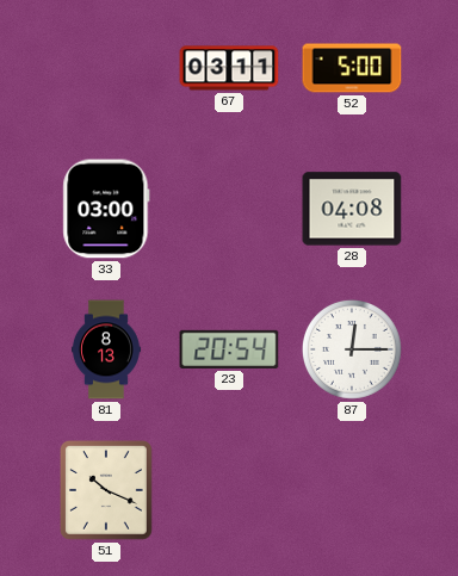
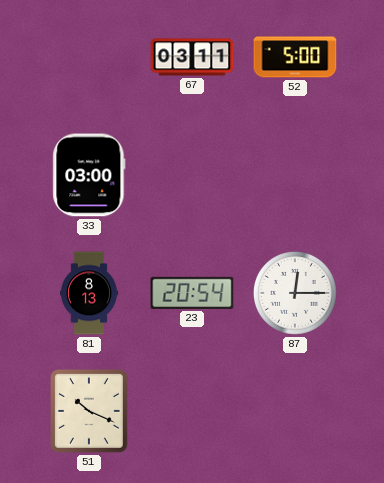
28: 04:08 -> none (352, 209)
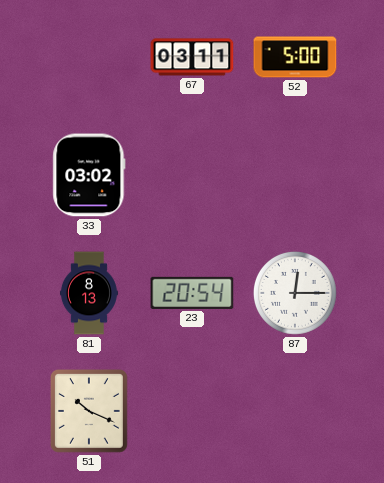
33: 03:00 -> 03:02 (89, 175)
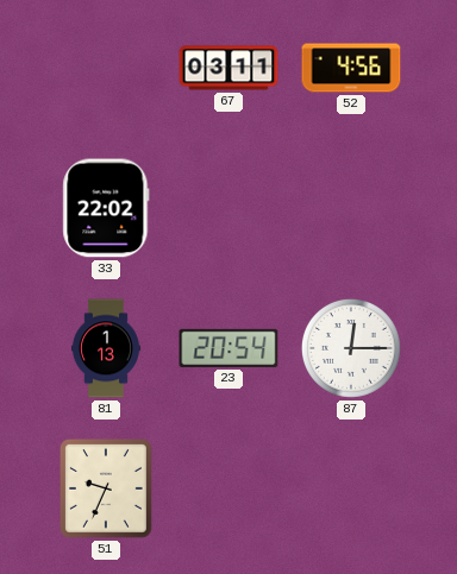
52: 5:00 -> 4:56 (351, 68)
33: 03:02 -> 22:02 (106, 208)
81: 8:13 -> 1:13 (106, 348)
51: 10:19 -> 9:34 (106, 490)
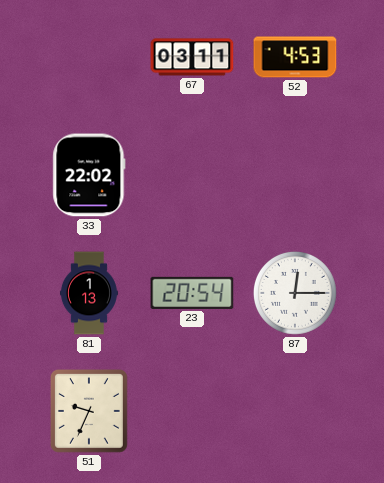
52: 4:56 -> 4:53 (295, 57)
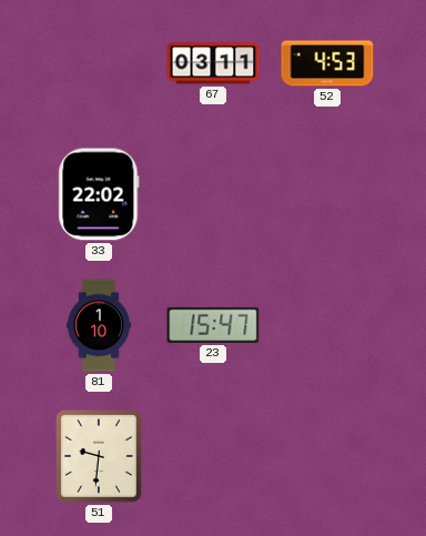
81: 1:13 -> 1:10 (99, 325)
23: 20:54 -> 15:47 (213, 325)
87: 12:15 -> none (295, 293)
51: 9:34 -> 9:31 (99, 457)
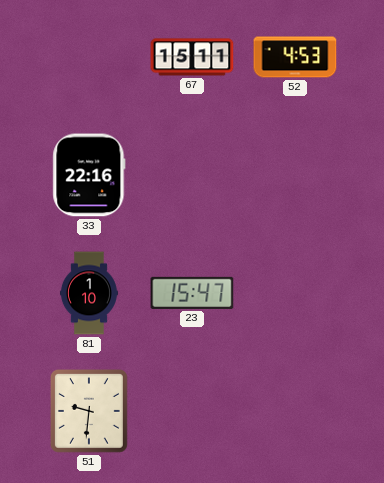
67: 03:11 -> 15:11 (192, 57)
33: 22:02 -> 22:16 (89, 175)
